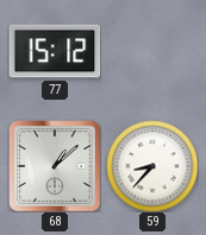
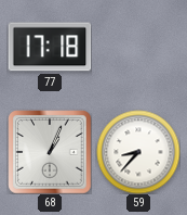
77: 15:12 -> 17:18 (50, 47)
68: 1:08 -> 1:04 (50, 152)
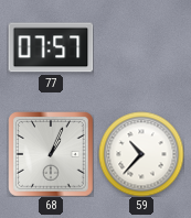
77: 17:18 -> 07:57 (51, 47)
59: 8:37 -> 10:37 (141, 154)
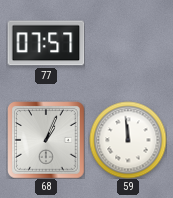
59: 10:37 -> 11:59 (128, 140)
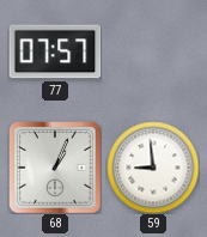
59: 11:59 -> 8:59 (153, 168)
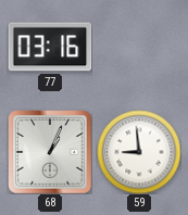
77: 07:57 -> 03:16 (50, 47)
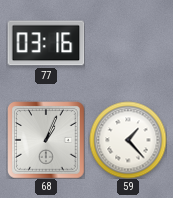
59: 8:59 -> 1:23 (128, 140)
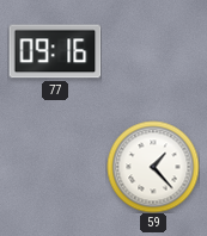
77: 03:16 -> 09:16 (55, 51)
68: 1:04 -> none (46, 140)
